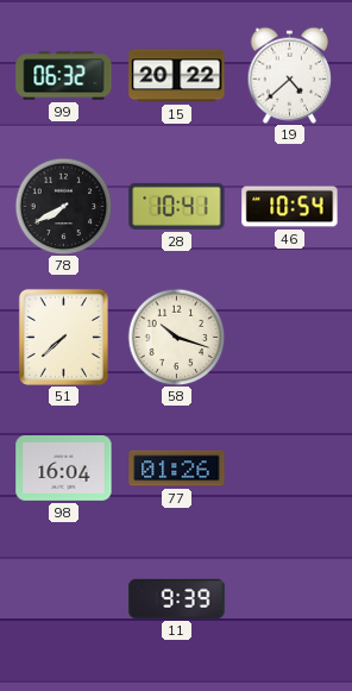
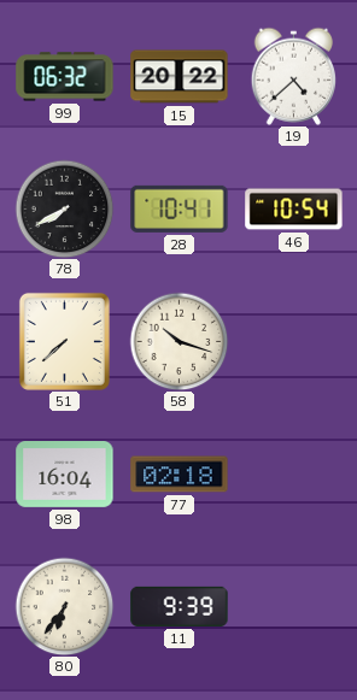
77: 01:26 -> 02:18 (180, 475)
80: none -> 6:36 (64, 606)
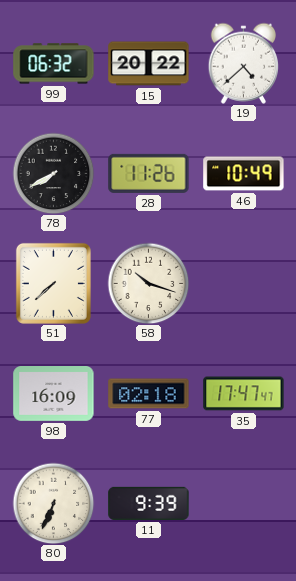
28: 10:41 -> 11:26 (149, 173)
46: 10:54 -> 10:49 (244, 174)
98: 16:04 -> 16:09 (54, 394)
35: none -> 17:47 (244, 394)
80: 6:36 -> 6:34 (53, 503)
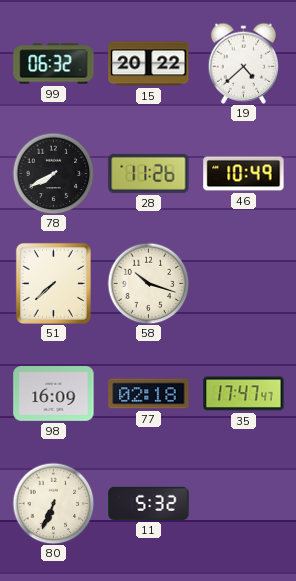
11: 9:39 -> 5:32 (149, 503)
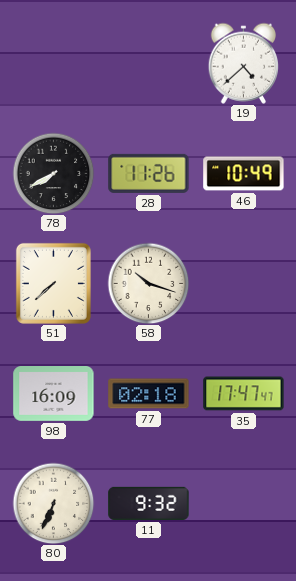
99: 06:32 -> none (54, 64)
15: 20:22 -> none (149, 64)
11: 5:32 -> 9:32 (149, 503)
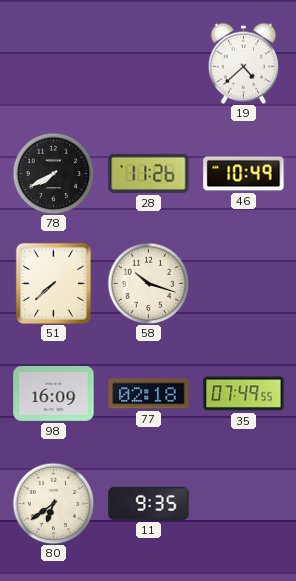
35: 17:47 -> 07:49 (244, 394)
80: 6:34 -> 6:39 (53, 503)
11: 9:32 -> 9:35 (149, 503)
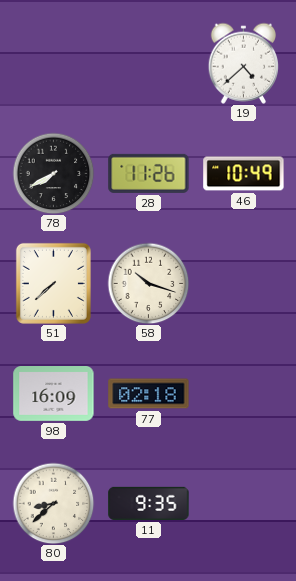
35: 07:49 -> none (244, 394)
80: 6:39 -> 8:38 (53, 503)
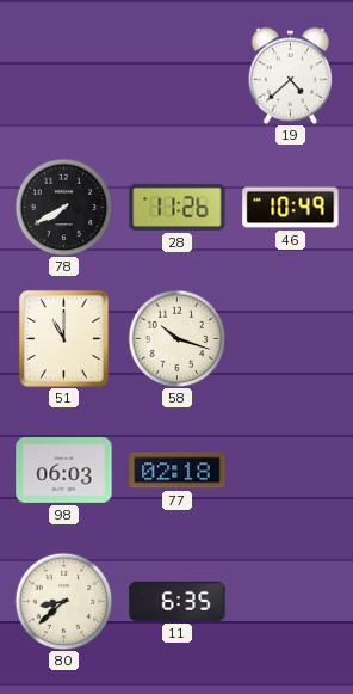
51: 7:38 -> 11:00 (63, 338)
98: 16:09 -> 06:03 (64, 471)
11: 9:35 -> 6:35 (178, 601)
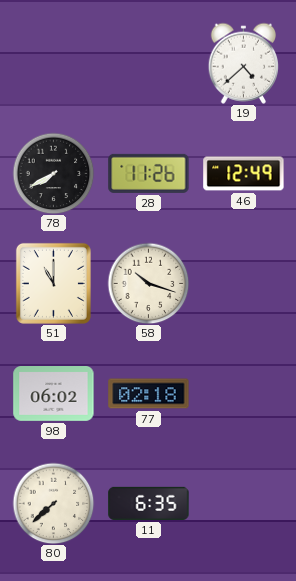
46: 10:49 -> 12:49 (244, 174)
98: 06:03 -> 06:02 (54, 394)
80: 8:38 -> 7:38 (53, 503)
